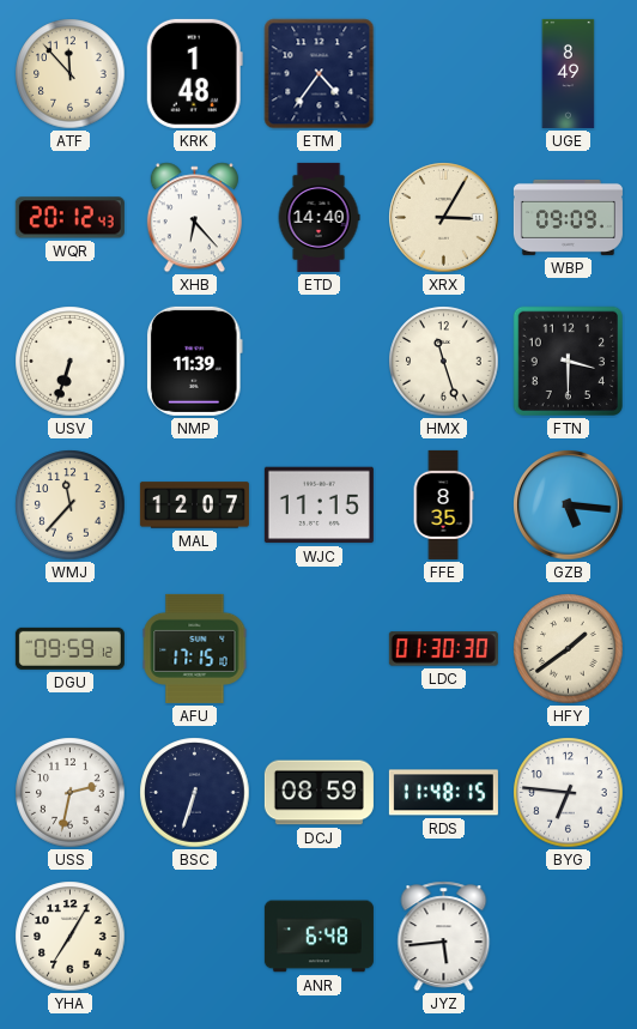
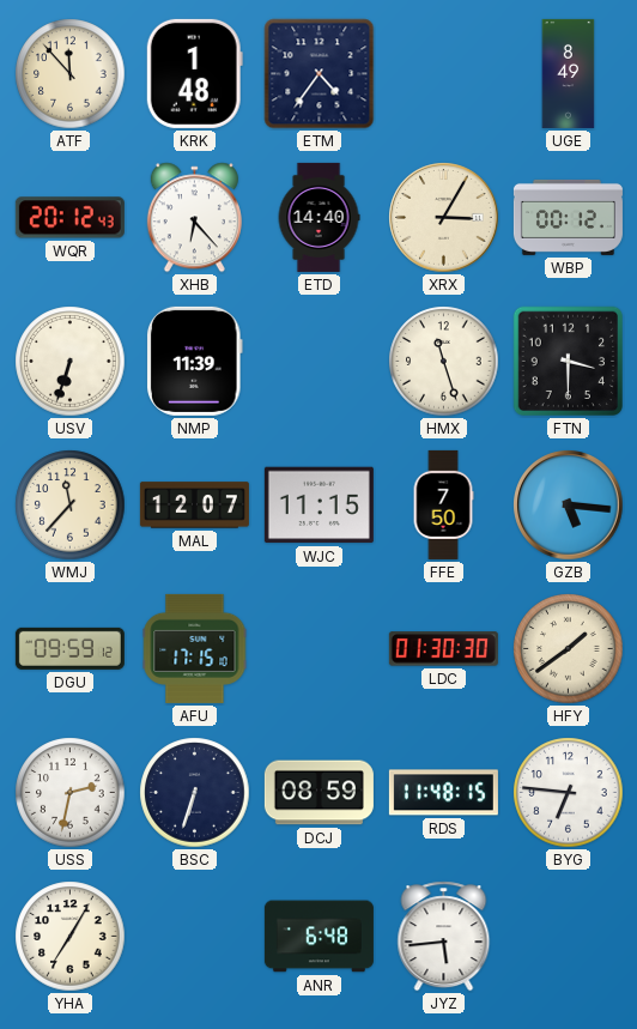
WBP: 09:09 -> 00:12 (568, 217)
FFE: 8:35 -> 7:50 (443, 504)
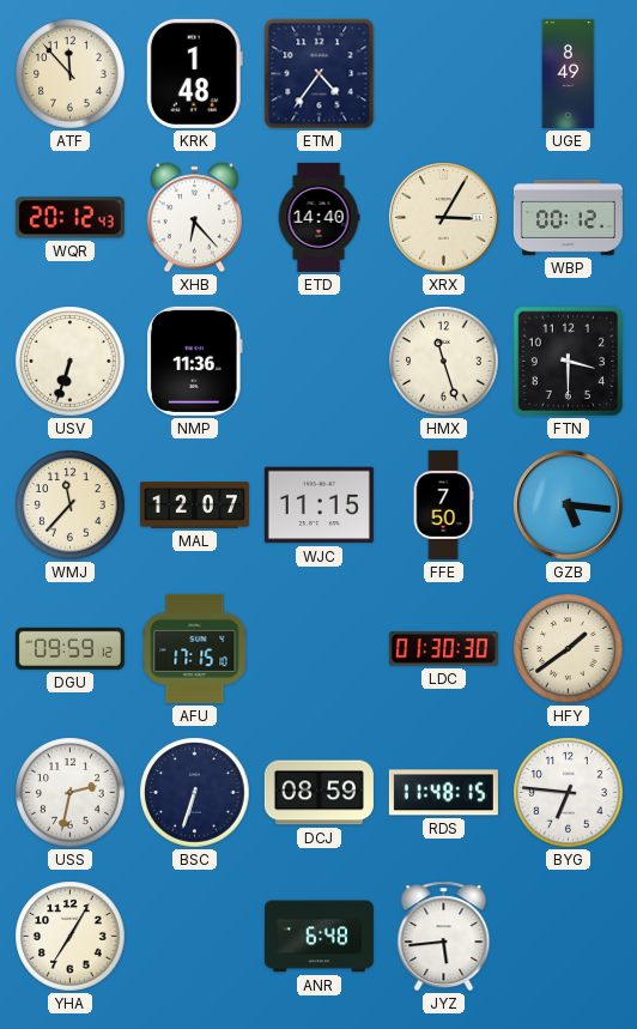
NMP: 11:39 -> 11:36 (194, 361)
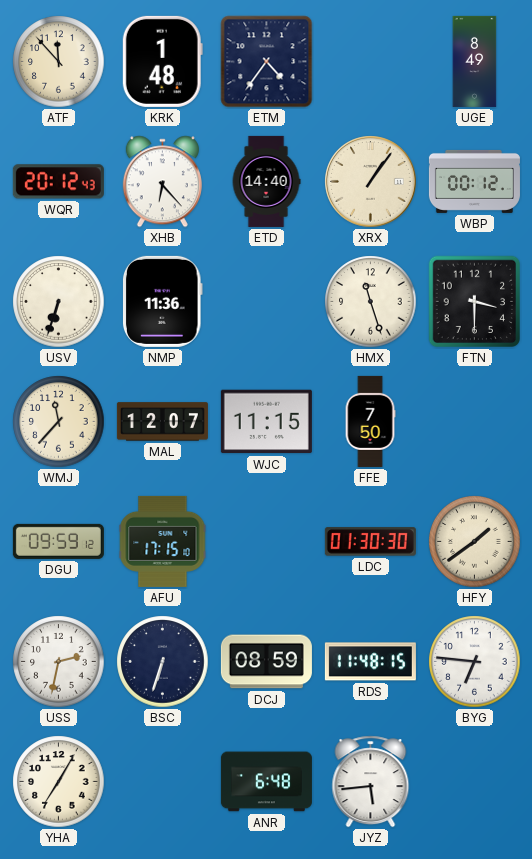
XRX: 3:05 -> 1:06 (371, 182)
GZB: 5:16 -> none (569, 506)
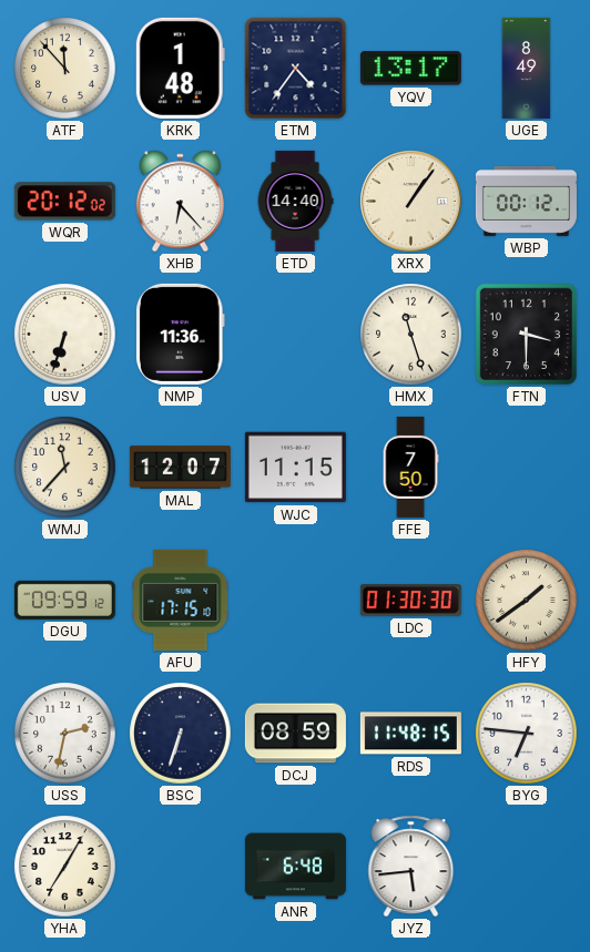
YQV: none -> 13:17 (410, 69)
WQR: 20:12:43 -> 20:12:02 (64, 202)
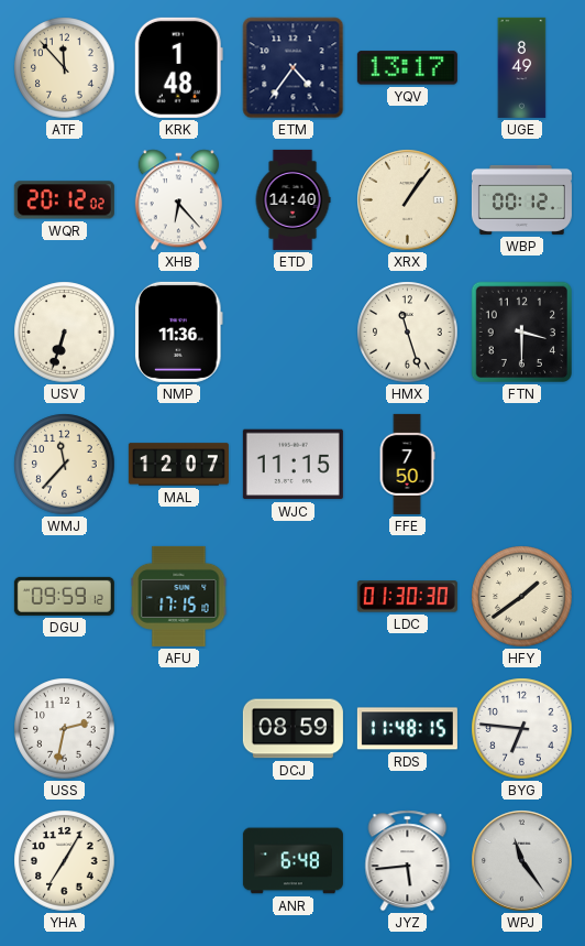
BSC: 6:33 -> none (181, 734)
WPJ: none -> 11:24 (522, 861)
